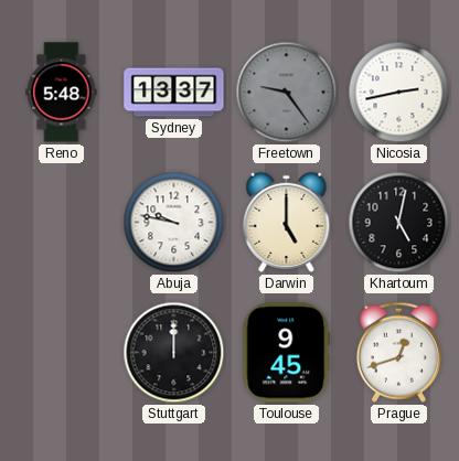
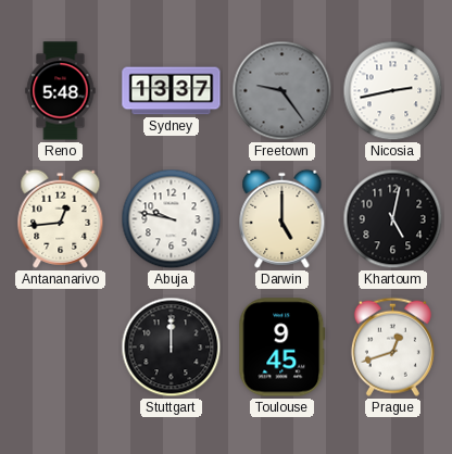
Antananarivo: none -> 12:44 (61, 218)
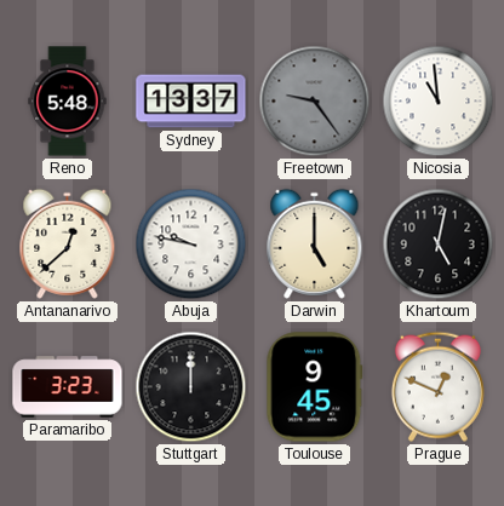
Nicosia: 2:43 -> 10:59 (439, 102)
Antananarivo: 12:44 -> 12:38 (68, 243)
Paramaribo: none -> 3:23 (68, 387)
Prague: 12:42 -> 12:49 (437, 386)
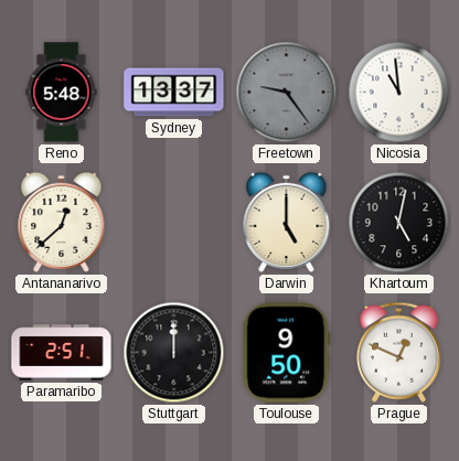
Abuja: 9:47 -> none (191, 245)
Paramaribo: 3:23 -> 2:51 (62, 353)
Toulouse: 9:45 -> 9:50 (287, 353)
